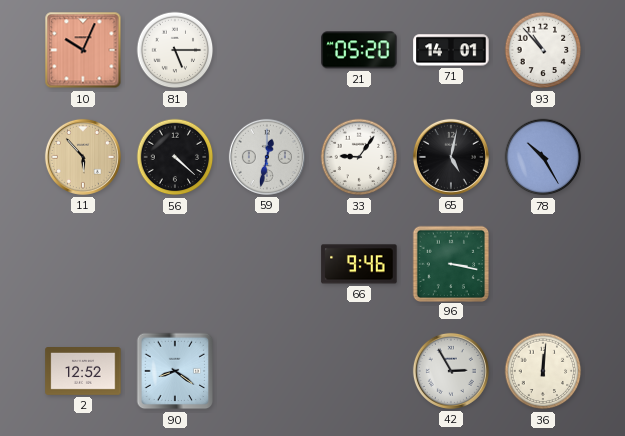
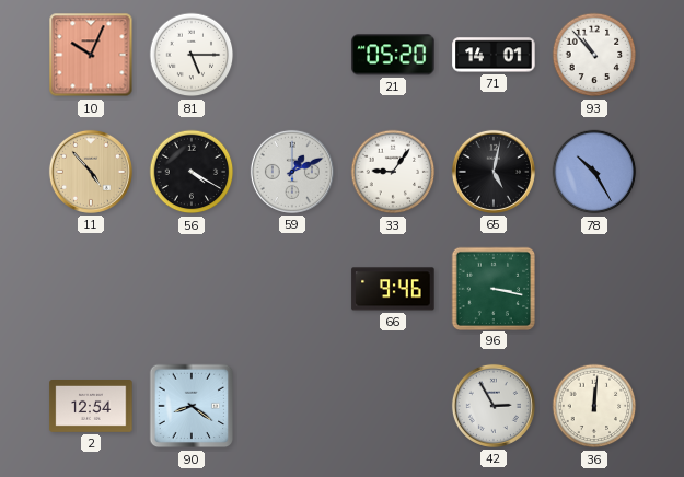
11: 5:53 -> 4:53 (91, 172)
56: 4:22 -> 4:20 (192, 172)
59: 12:32 -> 1:11 (292, 172)
2: 12:52 -> 12:54 (91, 407)
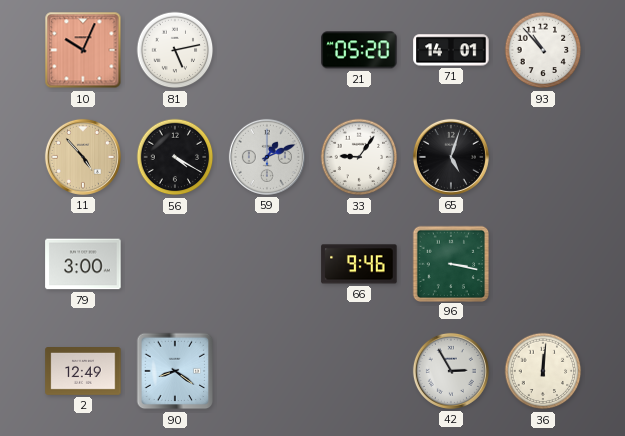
81: 5:15 -> 5:13 (175, 50)
65: 5:02 -> 5:03 (451, 157)
78: 10:25 -> none (594, 172)
79: none -> 3:00 (83, 264)
2: 12:54 -> 12:49 (83, 372)
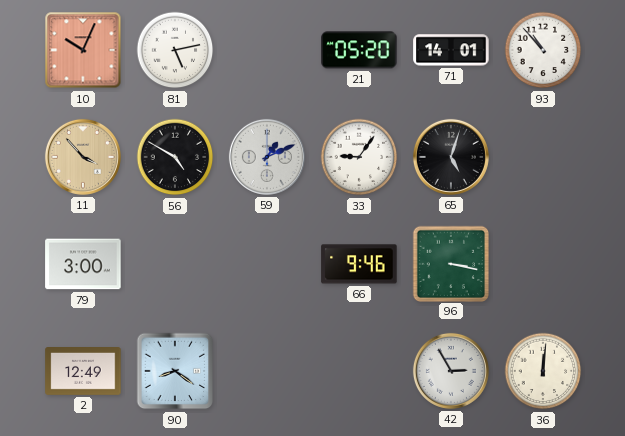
11: 4:53 -> 3:53 (83, 157)
56: 4:20 -> 4:50 (175, 157)
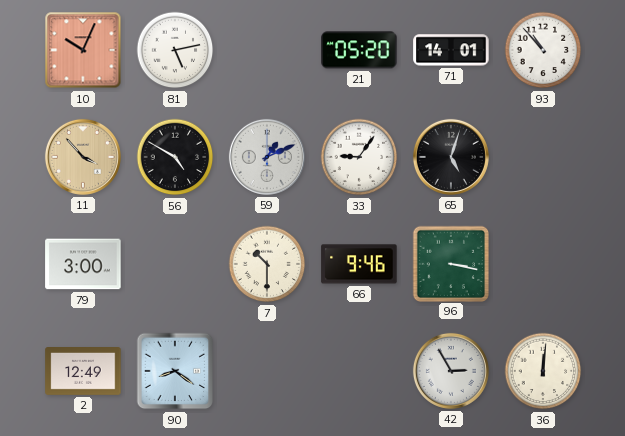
7: none -> 10:30 (267, 264)
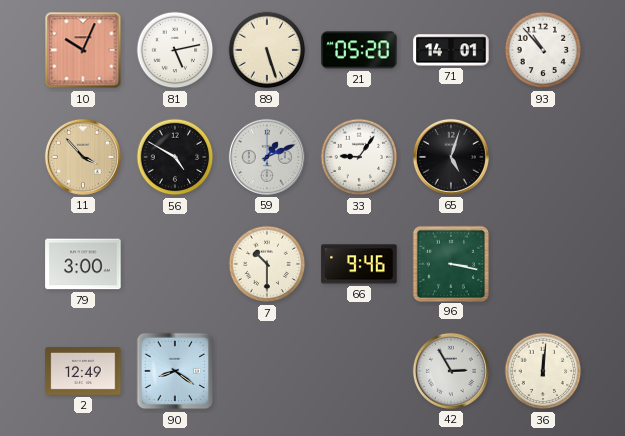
89: none -> 5:27 (267, 50)
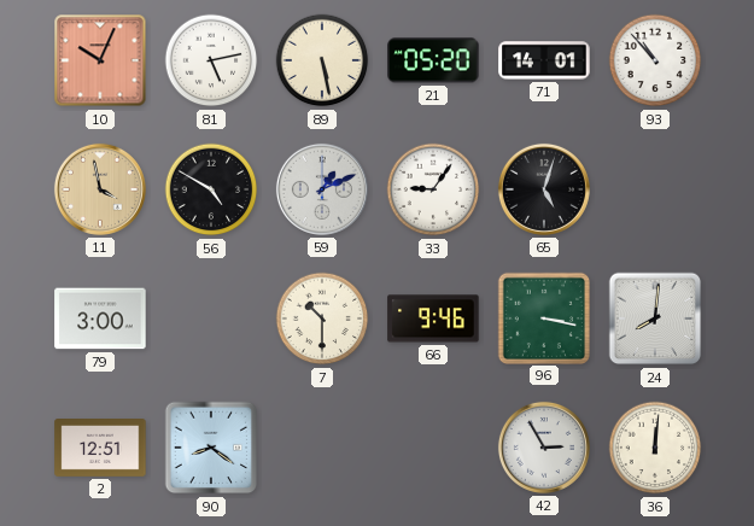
89: 5:27 -> 5:28 (322, 60)
11: 3:53 -> 3:58 (100, 189)
24: none -> 8:01 (655, 318)
2: 12:49 -> 12:51 (100, 449)
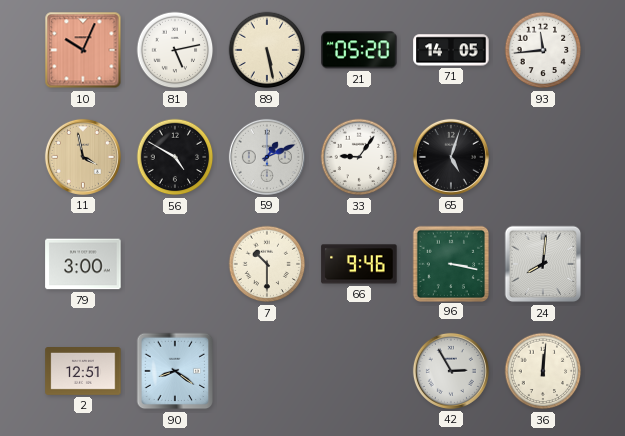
71: 14:01 -> 14:05 (451, 50)
93: 10:53 -> 11:44 (543, 50)
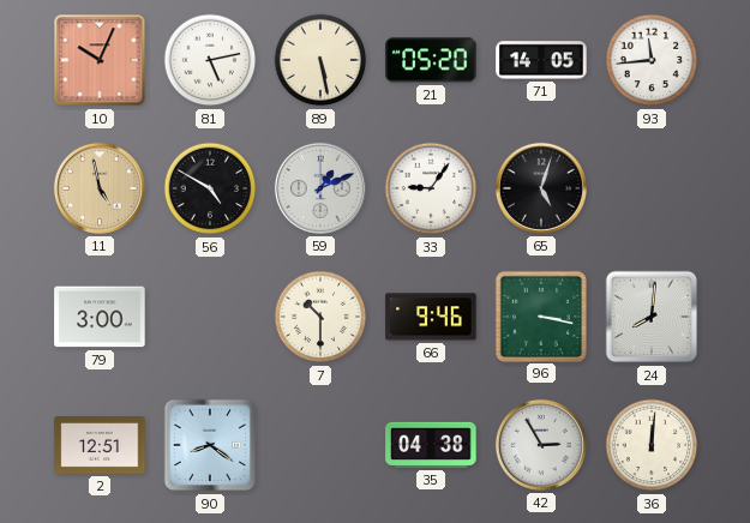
11: 3:58 -> 4:58 (100, 188)
35: none -> 04:38 (431, 445)
